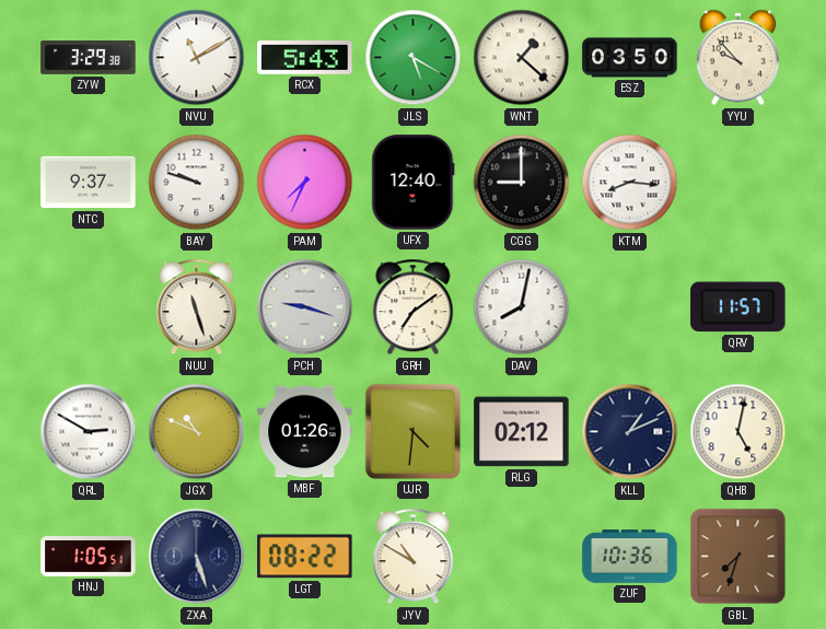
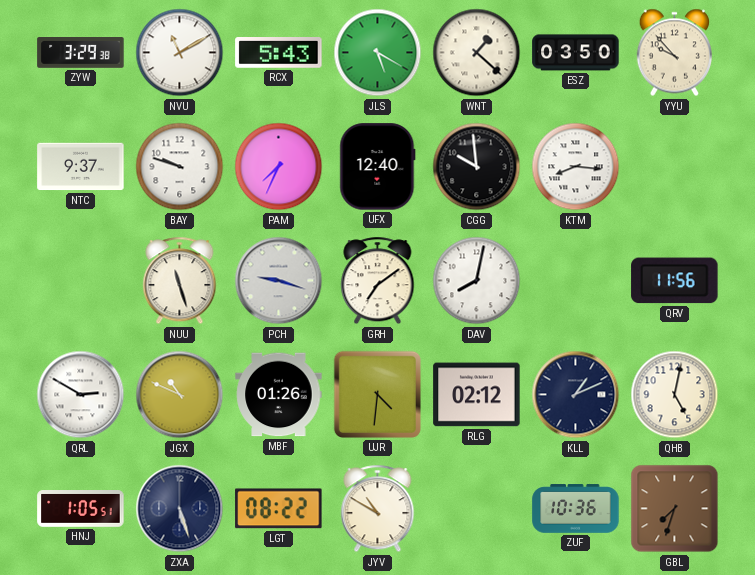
CGG: 9:00 -> 9:59 (477, 167)
QRV: 11:57 -> 11:56 (675, 281)
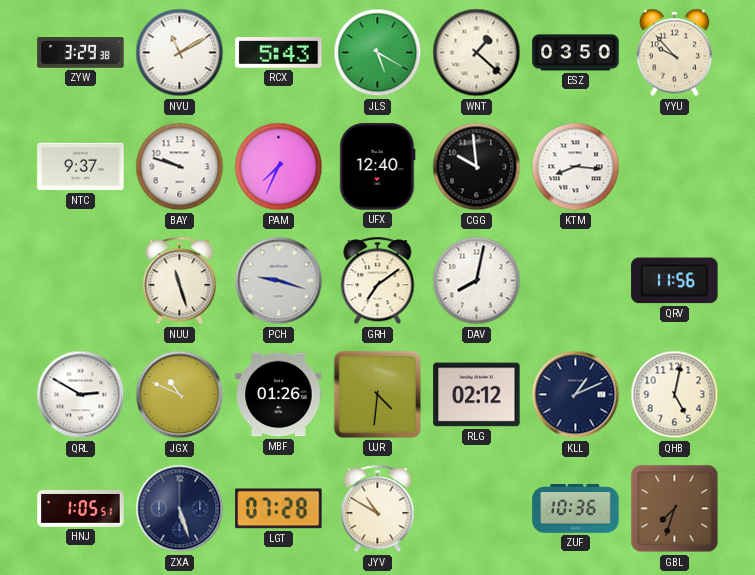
LGT: 08:22 -> 07:28 (279, 509)
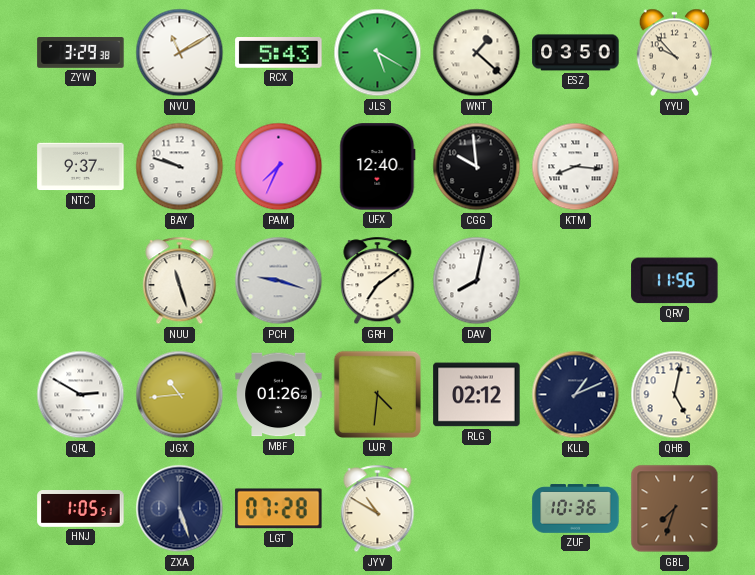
JGX: 10:49 -> 10:44 (180, 395)
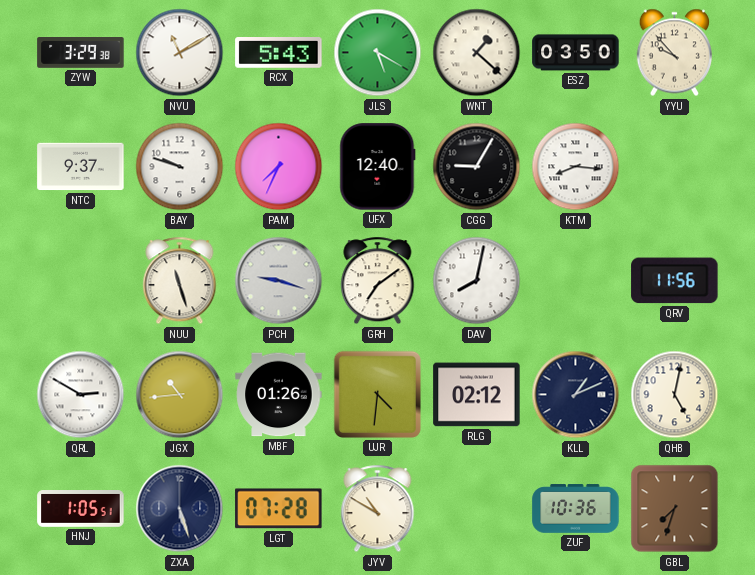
CGG: 9:59 -> 9:05 (477, 167)
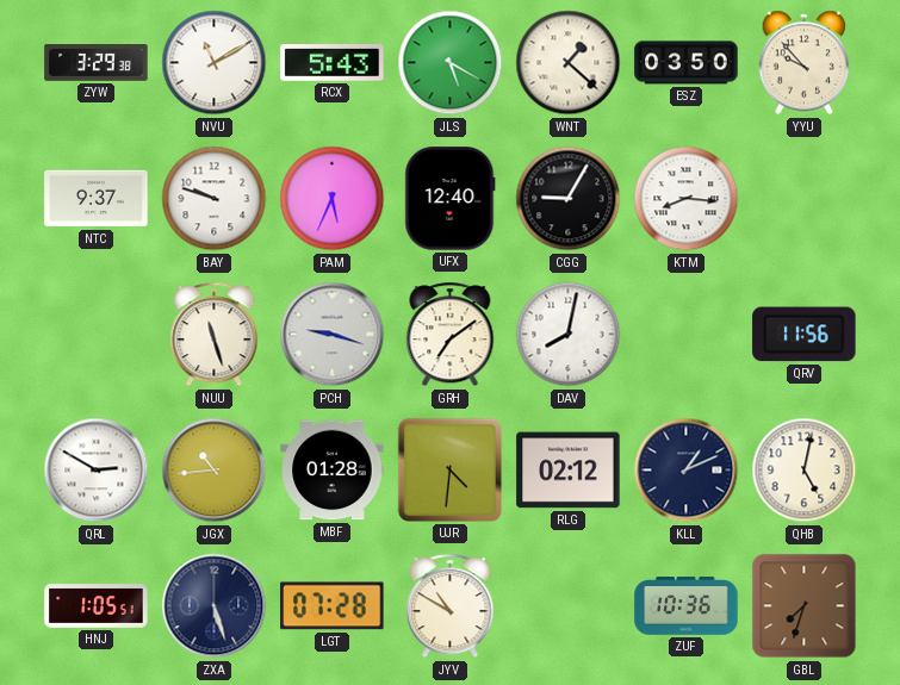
PAM: 7:34 -> 5:34 (333, 199)
MBF: 01:26 -> 01:28 (333, 471)
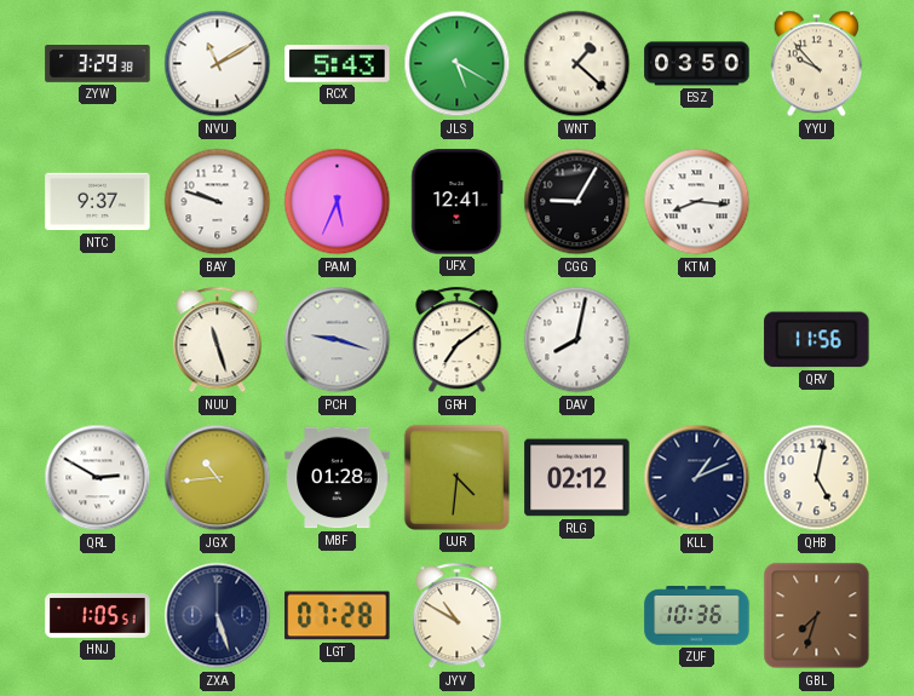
UFX: 12:40 -> 12:41 (458, 202)
